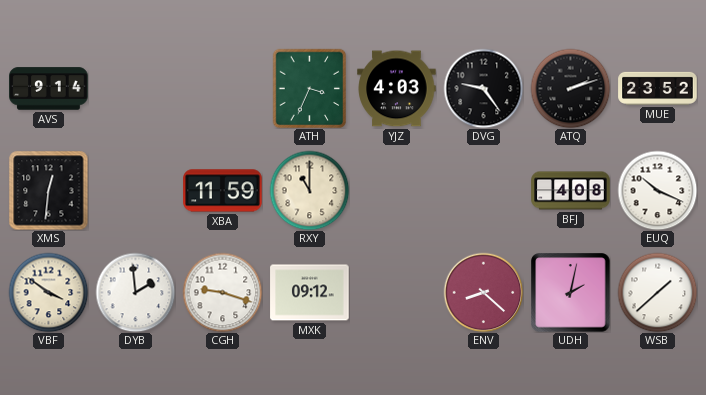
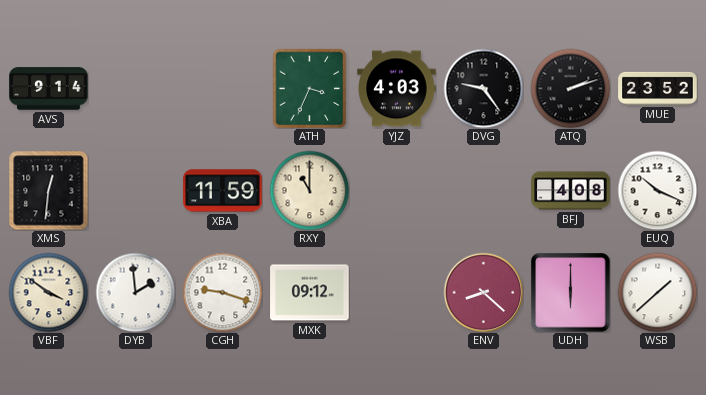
UDH: 2:02 -> 6:00 (571, 293)
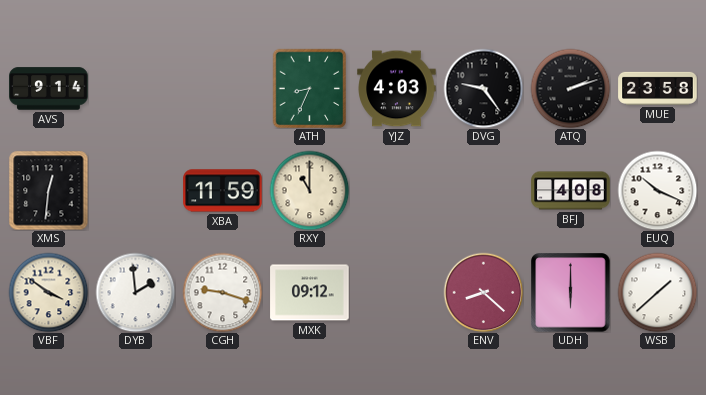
ATH: 3:34 -> 8:34 (310, 88)
MUE: 23:52 -> 23:58 (658, 88)
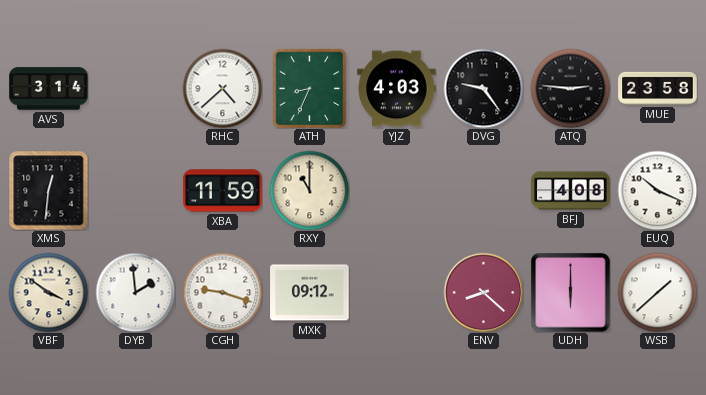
AVS: 9:14 -> 3:14 (49, 89)
RHC: none -> 4:38 (222, 88)
ATQ: 2:12 -> 2:46 (570, 88)
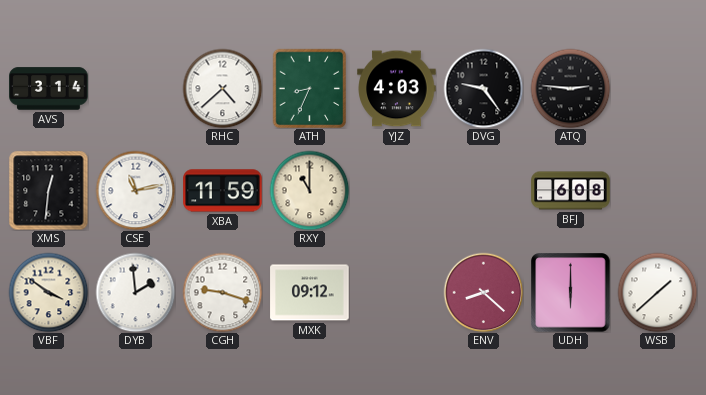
MUE: 23:58 -> none (658, 88)
CSE: none -> 11:13 (135, 190)
BFJ: 4:08 -> 6:08 (571, 191)
EUQ: 10:19 -> none (657, 190)
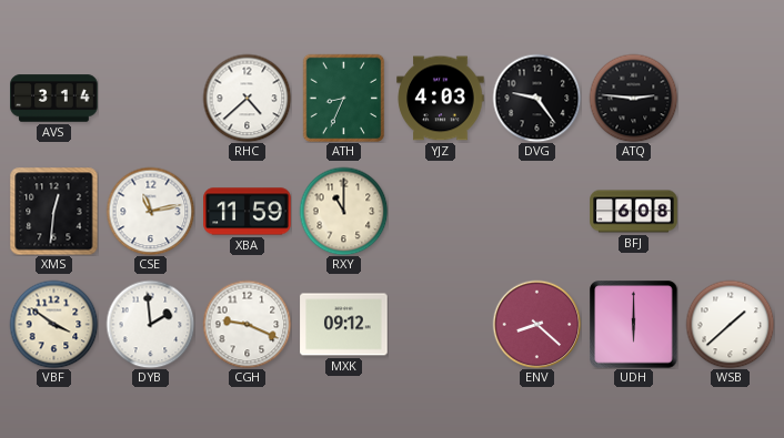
CGH: 9:18 -> 9:19 (247, 324)
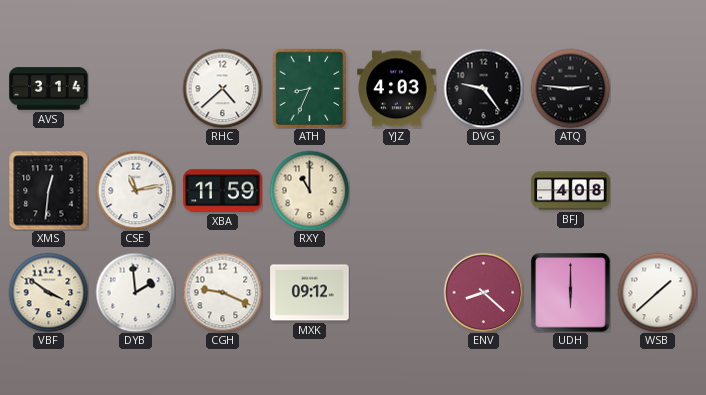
BFJ: 6:08 -> 4:08 (571, 191)
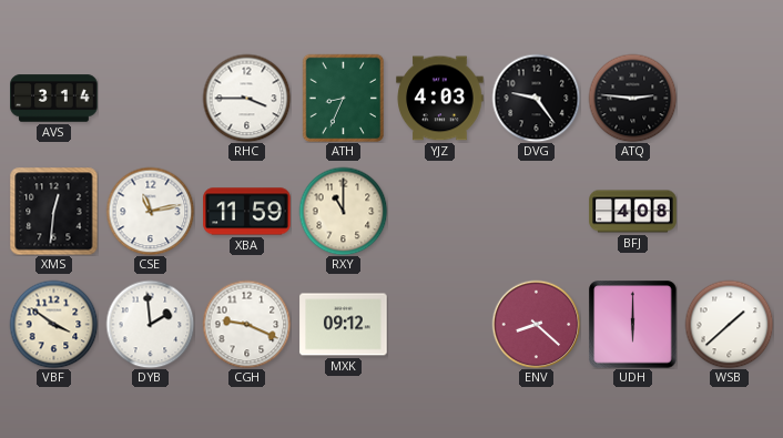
RHC: 4:38 -> 3:45 (246, 98)
